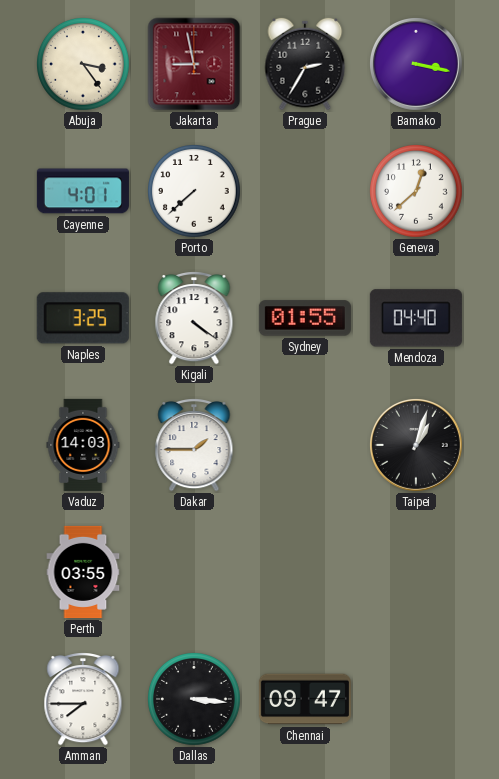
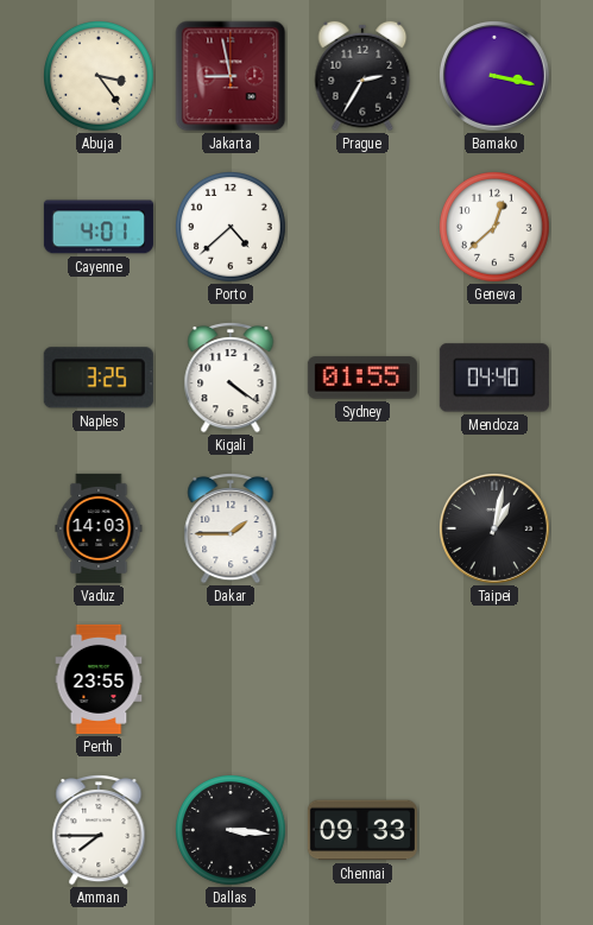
Porto: 7:38 -> 4:38 (232, 228)
Taipei: 1:03 -> 1:02 (494, 528)
Perth: 03:55 -> 23:55 (99, 679)
Chennai: 09:47 -> 09:33 (362, 830)
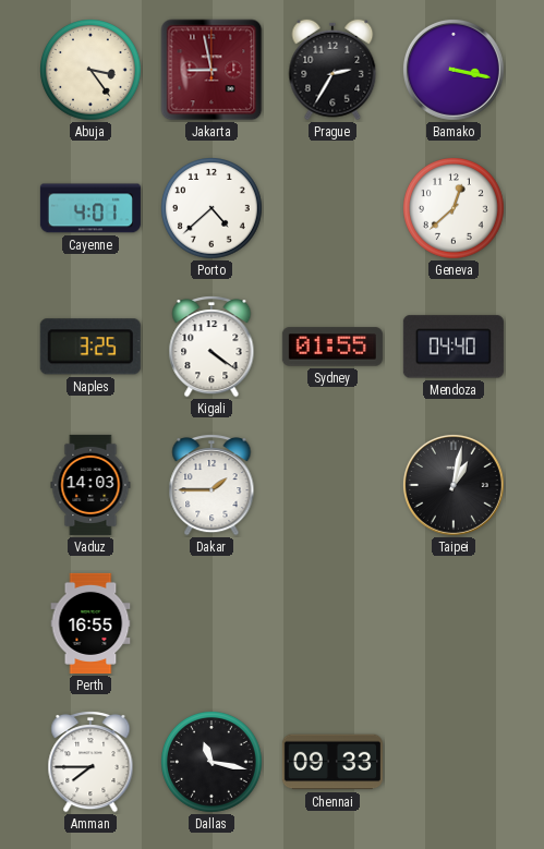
Perth: 23:55 -> 16:55 (90, 623)
Dallas: 3:16 -> 11:17 (213, 763)
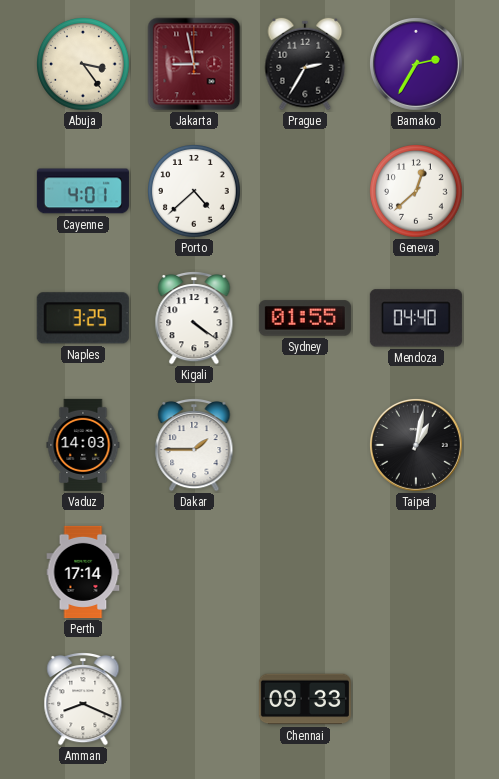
Bamako: 3:17 -> 2:35 (416, 64)
Perth: 16:55 -> 17:14 (83, 572)
Amman: 7:45 -> 8:19 (83, 700)
Dallas: 11:17 -> none (213, 763)
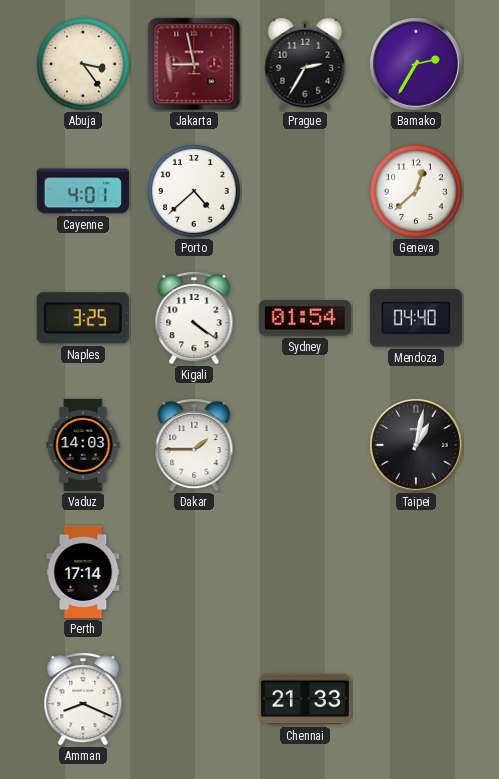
Sydney: 01:55 -> 01:54 (305, 318)
Chennai: 09:33 -> 21:33 (305, 699)
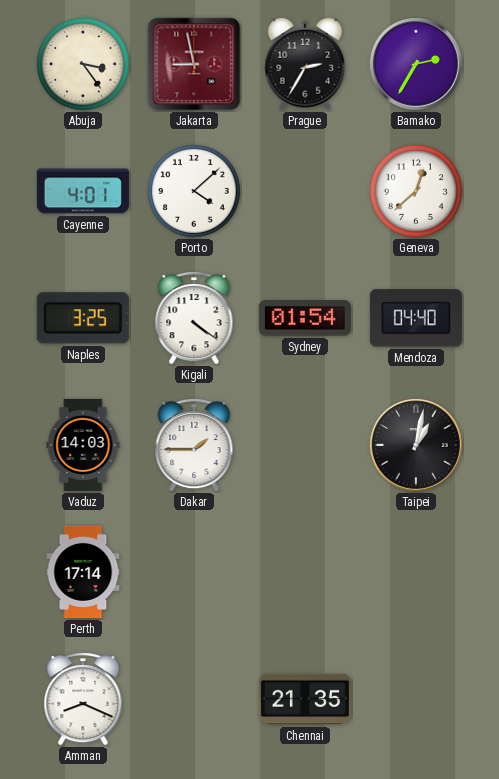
Porto: 4:38 -> 4:08 (195, 192)
Chennai: 21:33 -> 21:35 (305, 699)
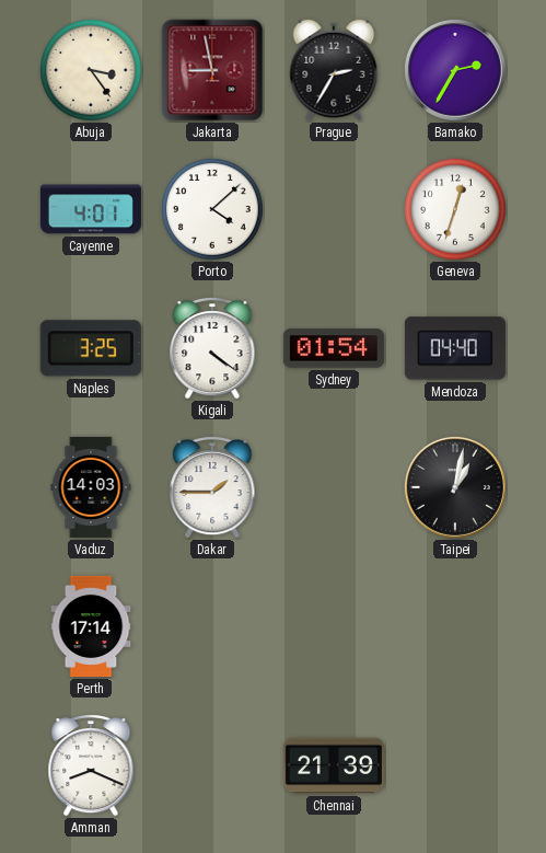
Geneva: 12:38 -> 12:33 (456, 210)
Chennai: 21:35 -> 21:39 (334, 765)
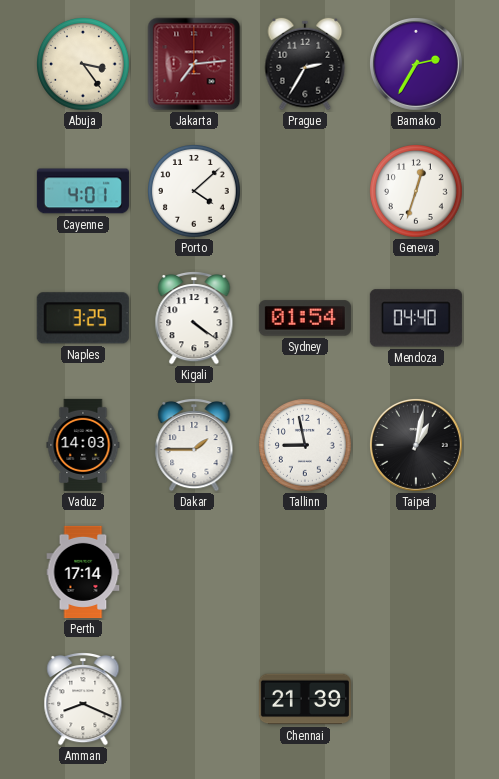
Jakarta: 8:58 -> 7:14 (194, 64)
Tallinn: none -> 8:58 (306, 446)
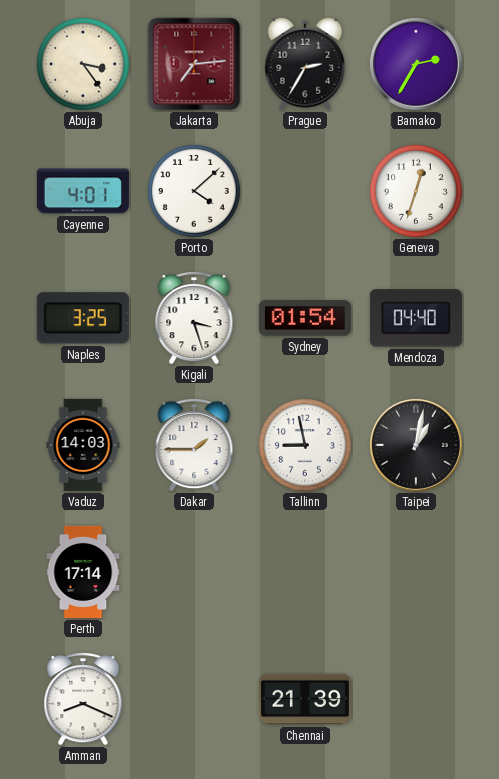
Kigali: 4:21 -> 3:27 (194, 319)
